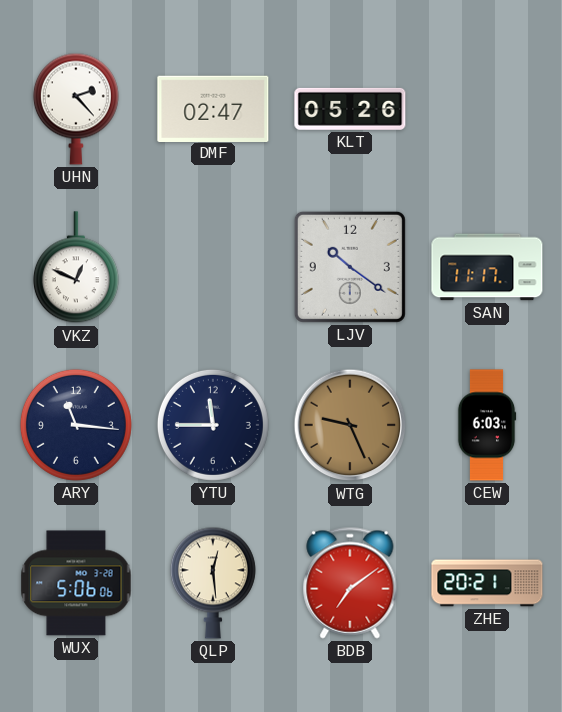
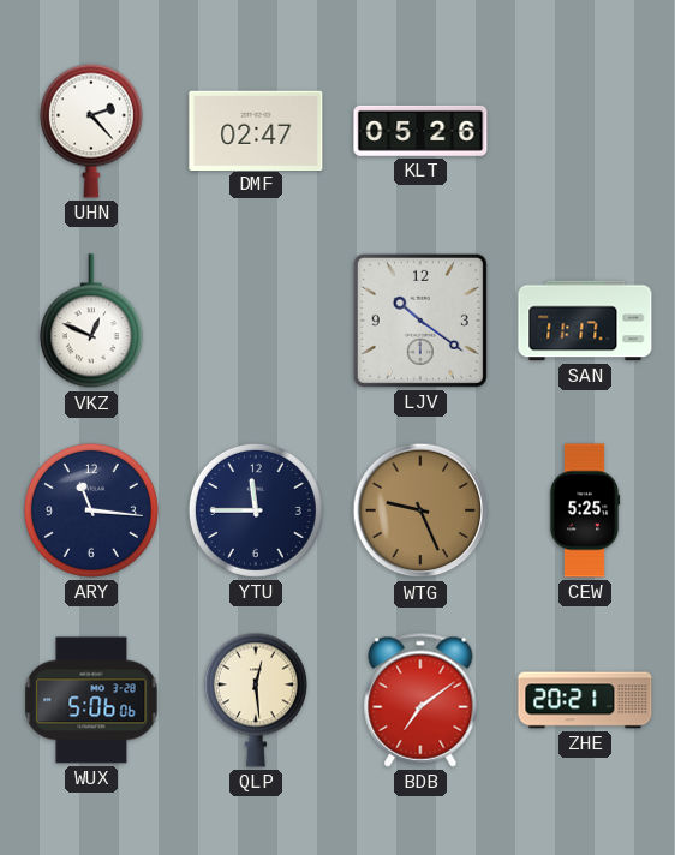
CEW: 6:03 -> 5:25 (585, 510)
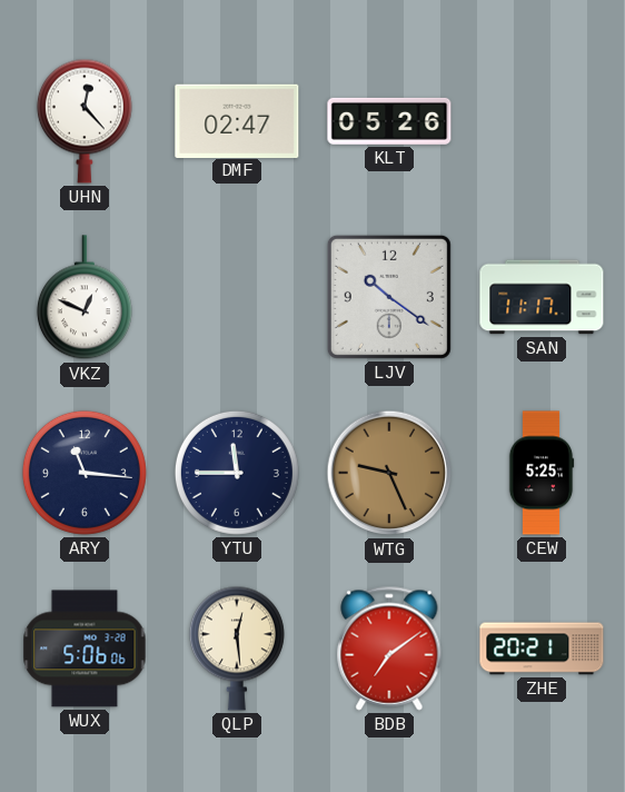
UHN: 2:23 -> 12:23 (85, 121)
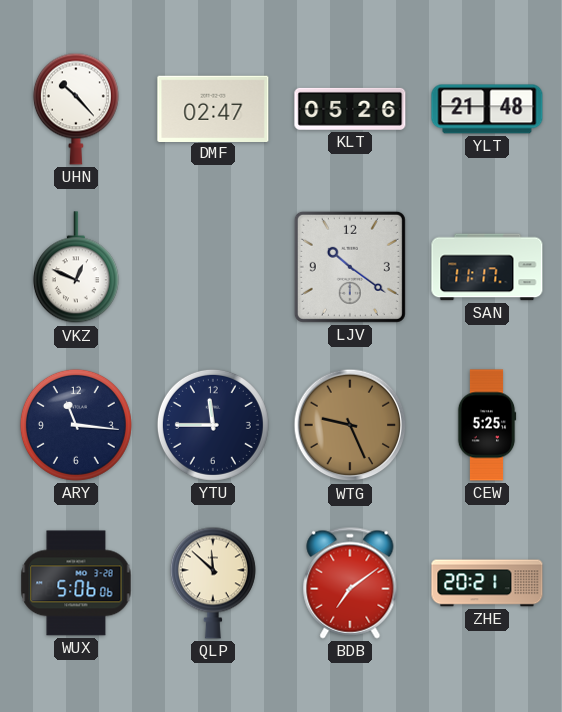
UHN: 12:23 -> 10:23 (76, 109)
YLT: none -> 21:48 (487, 109)
QLP: 12:29 -> 11:52 (213, 583)
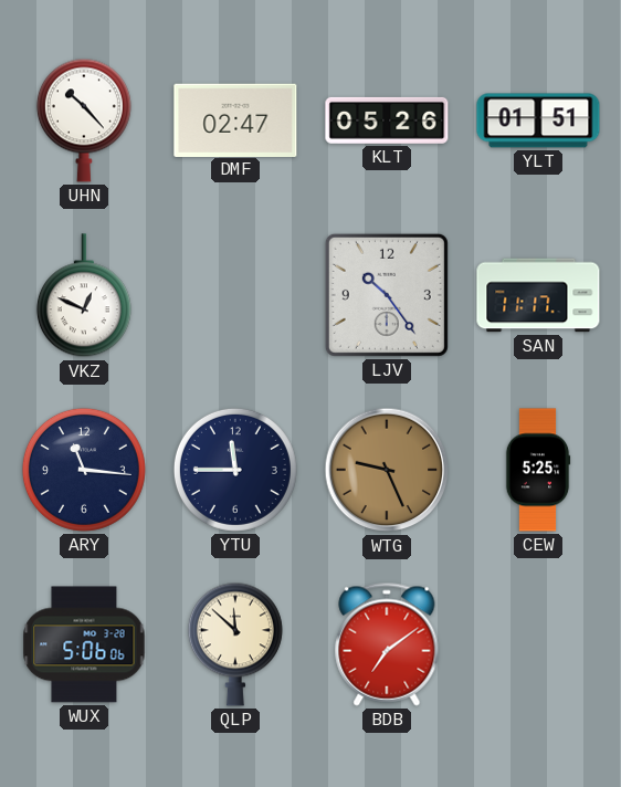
YLT: 21:48 -> 01:51 (538, 120)
LJV: 10:21 -> 10:24 (387, 295)
ZHE: 20:21 -> none (487, 583)
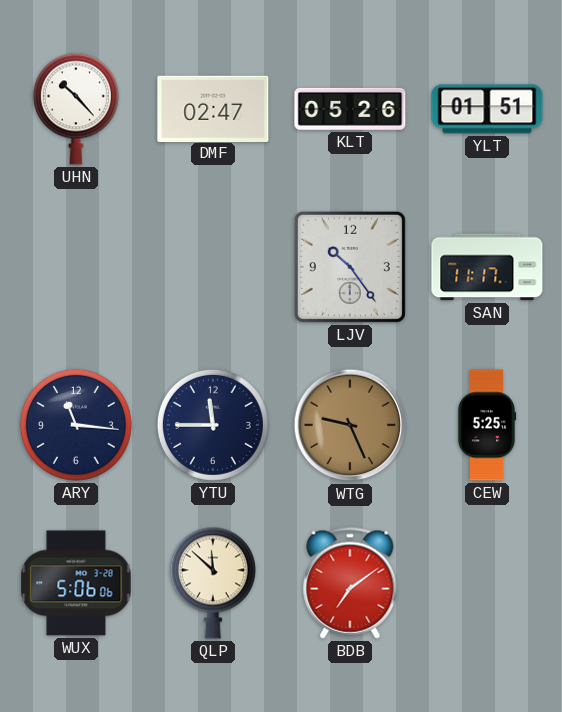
VKZ: 12:49 -> none (84, 296)
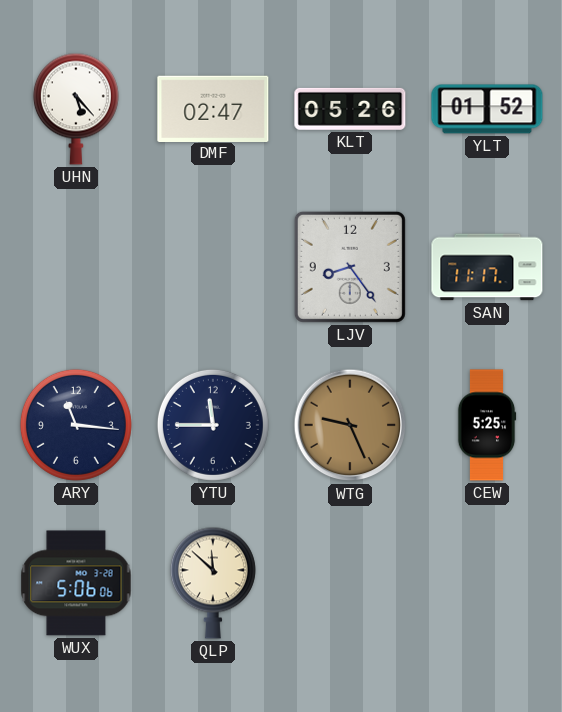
UHN: 10:23 -> 5:23 (76, 109)
YLT: 01:51 -> 01:52 (487, 109)
LJV: 10:24 -> 8:24 (350, 267)
BDB: 7:09 -> none (350, 583)
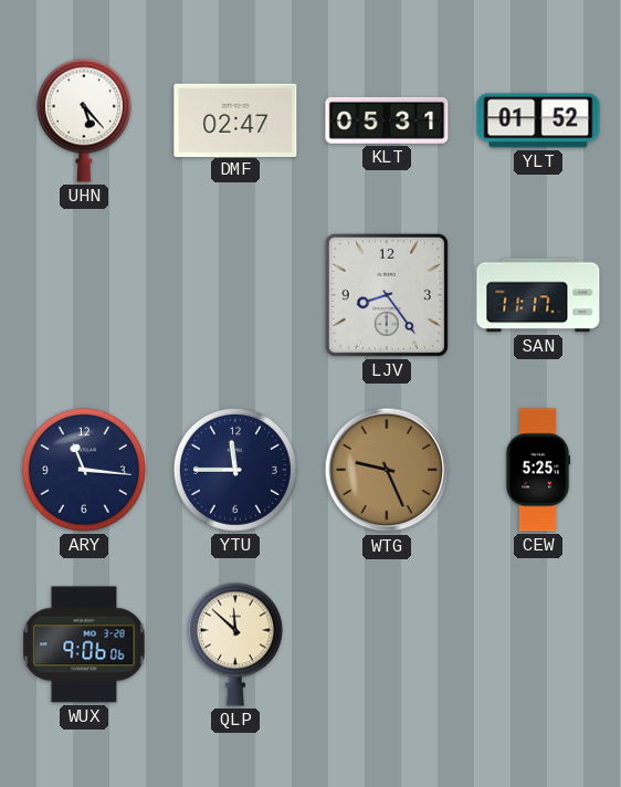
KLT: 05:26 -> 05:31 (387, 120)
WUX: 5:06 -> 9:06 (84, 644)
